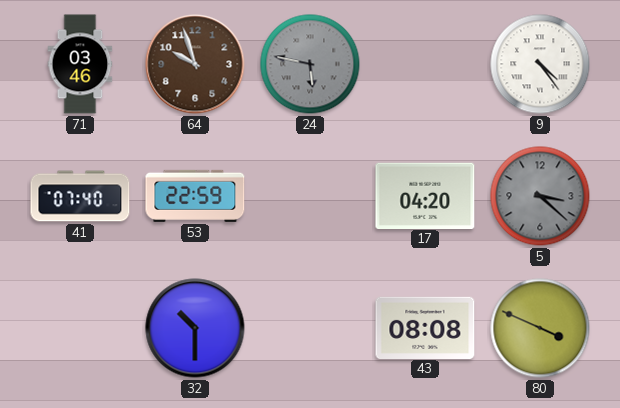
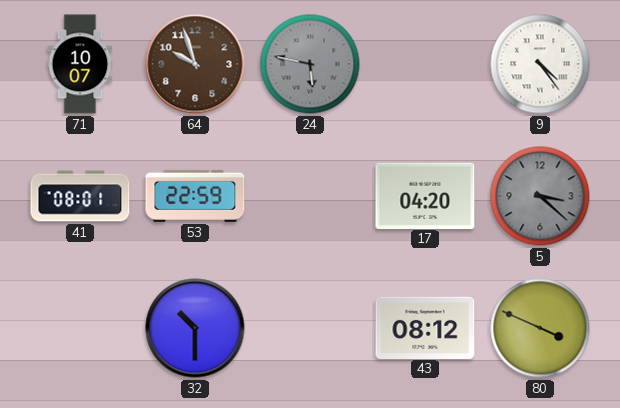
71: 03:46 -> 10:07 (80, 64)
41: 07:40 -> 08:01 (80, 196)
43: 08:08 -> 08:12 (425, 327)
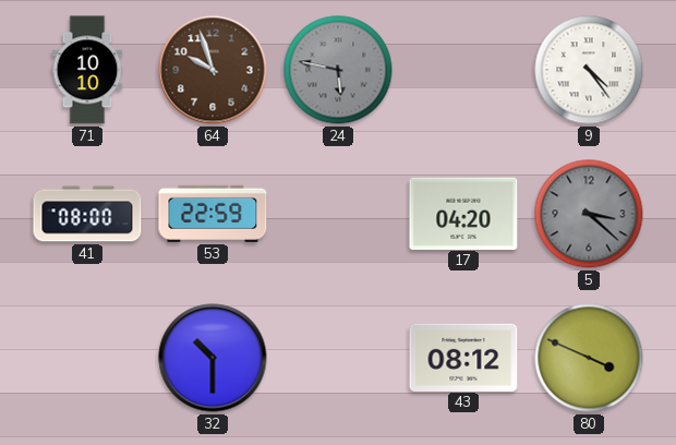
71: 10:07 -> 10:10 (87, 70)
41: 08:01 -> 08:00 (87, 214)
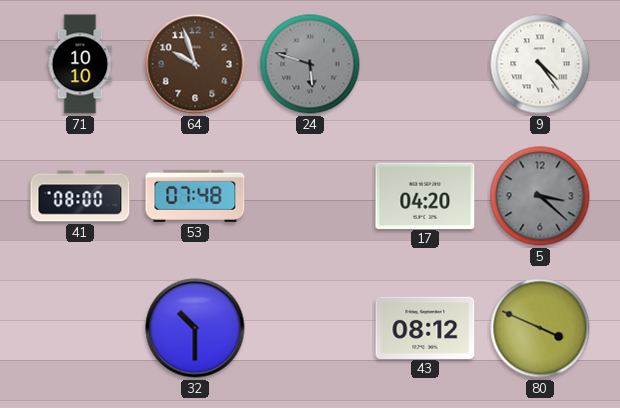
24: 5:47 -> 5:48 (310, 64)
53: 22:59 -> 07:48 (195, 196)
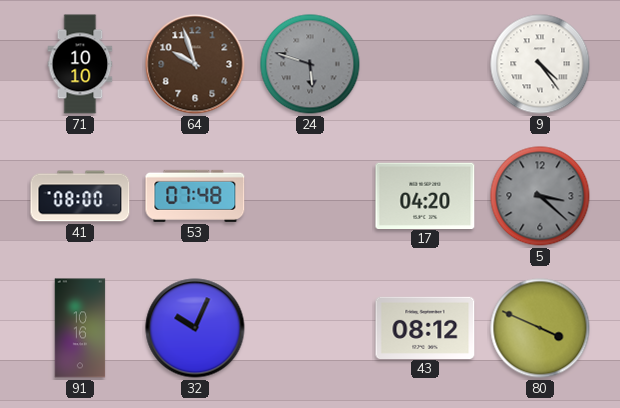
91: none -> 10:16 (80, 328)
32: 10:30 -> 10:04 (195, 328)
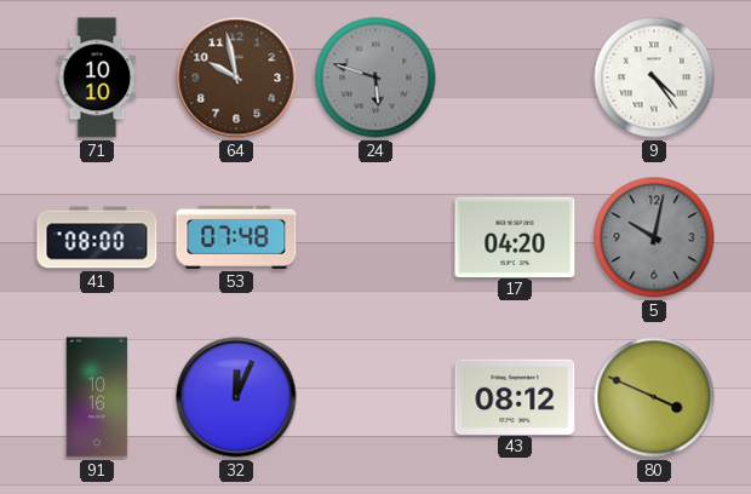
64: 9:57 -> 9:58 (236, 77)
5: 3:22 -> 10:02 (654, 237)
32: 10:04 -> 12:04 (236, 397)
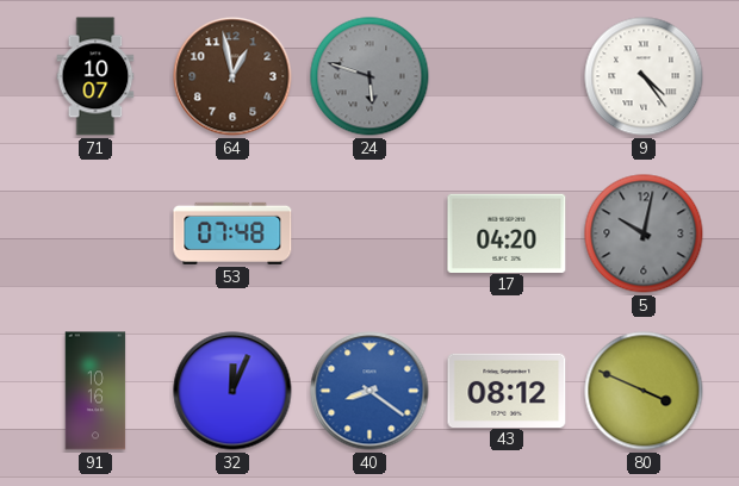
71: 10:10 -> 10:07 (95, 76)
64: 9:58 -> 12:58 (232, 76)
41: 08:00 -> none (97, 237)
40: none -> 8:21 (369, 391)
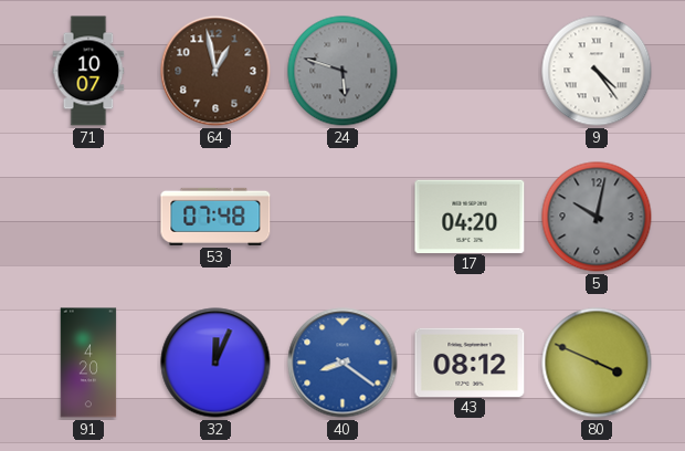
91: 10:16 -> 4:20 (88, 363)
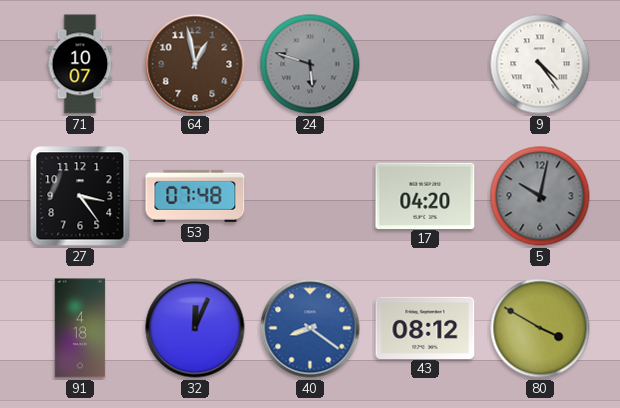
27: none -> 3:24 (80, 196)
91: 4:20 -> 4:18 (80, 328)
80: 3:49 -> 3:50 (540, 328)
